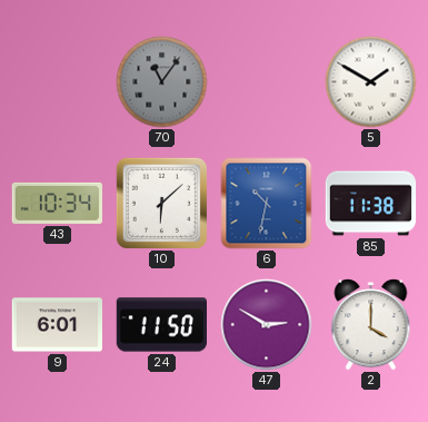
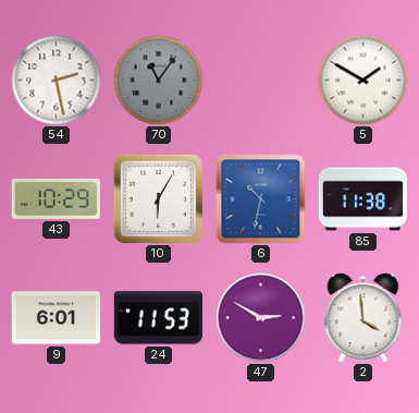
54: none -> 2:28 (57, 81)
43: 10:34 -> 10:29 (57, 198)
10: 6:08 -> 6:05 (158, 198)
24: 11:50 -> 11:53 (158, 318)
2: 4:00 -> 3:59 (363, 318)
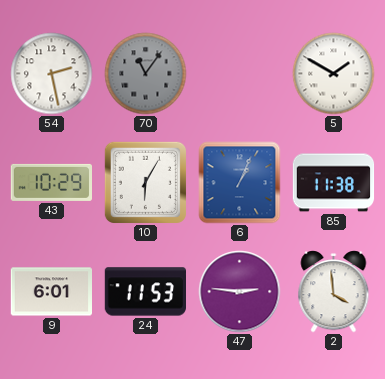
6: 10:32 -> 1:04 (240, 183)
47: 2:50 -> 2:46 (240, 292)
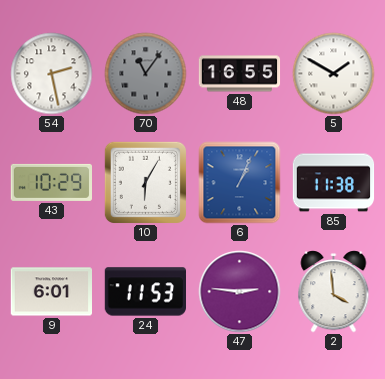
48: none -> 16:55 (240, 74)
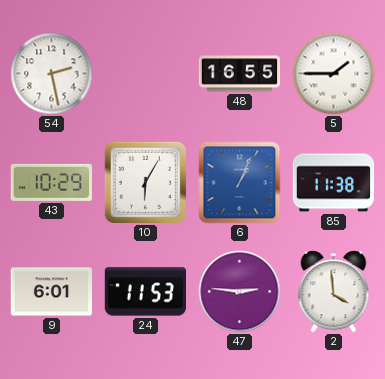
70: 11:06 -> none (146, 74)
5: 1:50 -> 1:45 (334, 74)
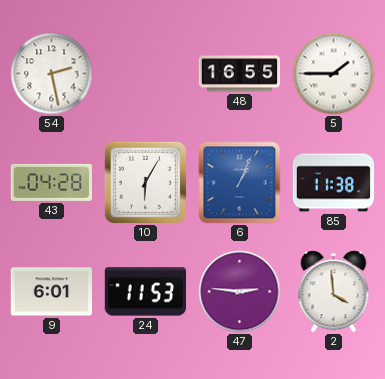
43: 10:29 -> 04:28 (52, 182)
